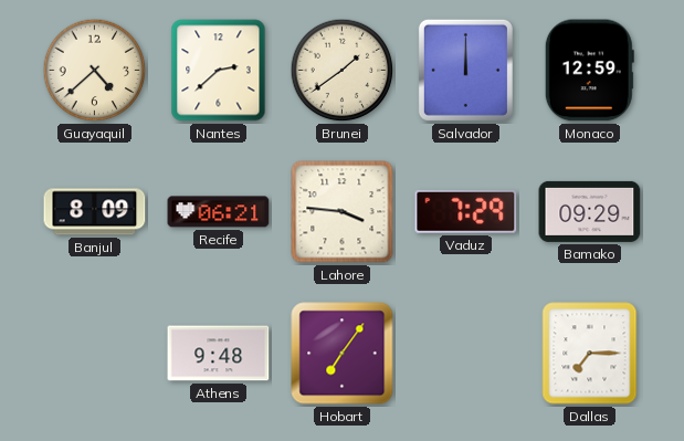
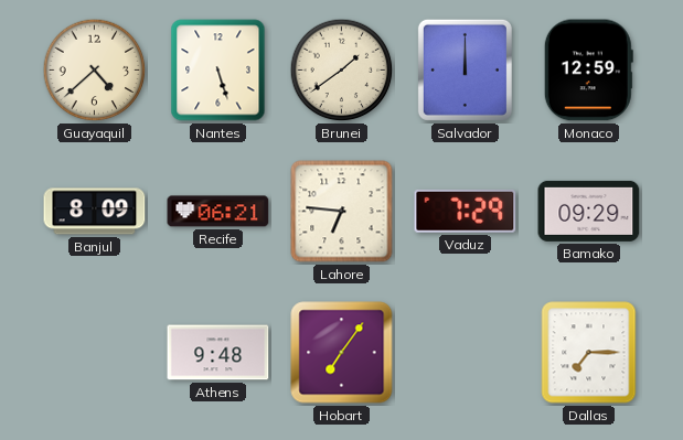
Nantes: 2:38 -> 5:27 (218, 71)
Lahore: 3:46 -> 6:46 (342, 212)
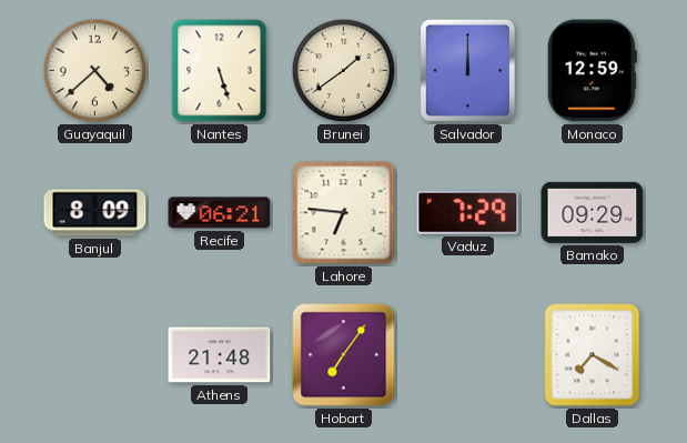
Athens: 9:48 -> 21:48 (220, 355)
Dallas: 7:15 -> 7:20 (593, 355)
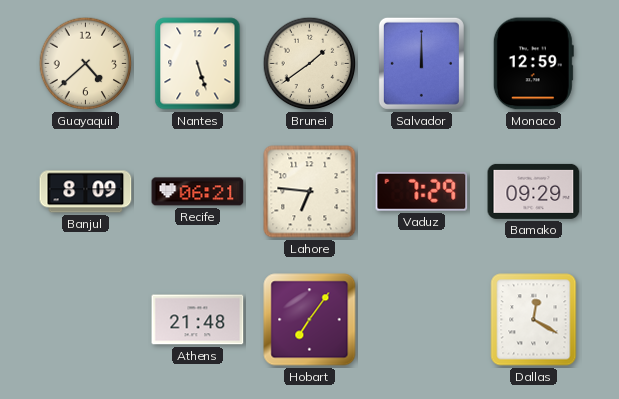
Dallas: 7:20 -> 12:20 (534, 320)
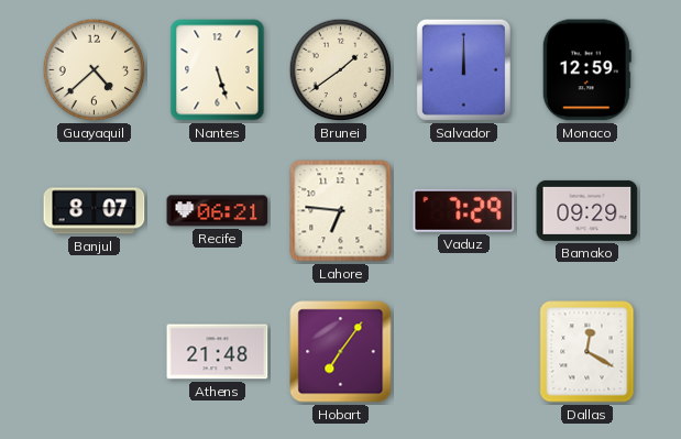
Banjul: 8:09 -> 8:07 (95, 211)
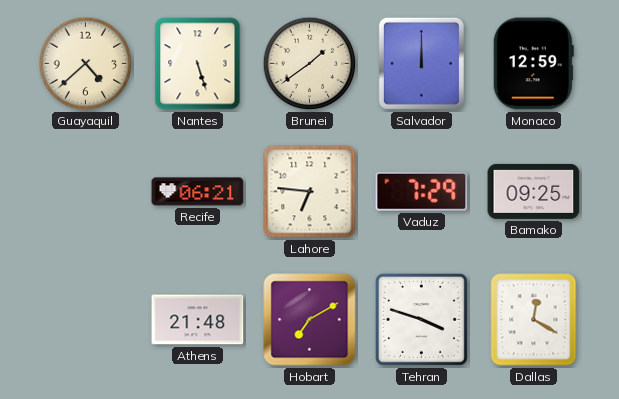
Banjul: 8:07 -> none (95, 211)
Bamako: 09:29 -> 09:25 (534, 191)
Hobart: 7:06 -> 7:10 (310, 320)
Tehran: none -> 3:48 (421, 319)
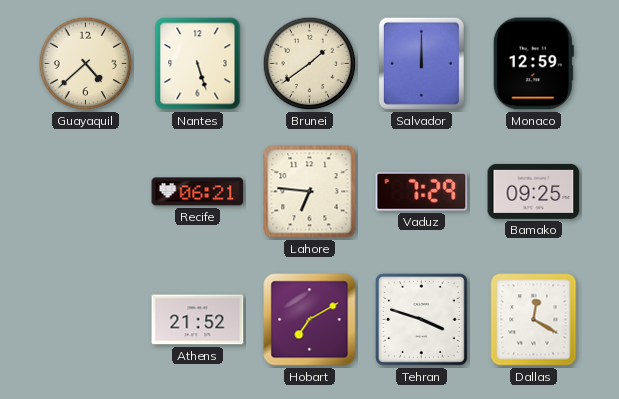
Athens: 21:48 -> 21:52 (198, 320)
